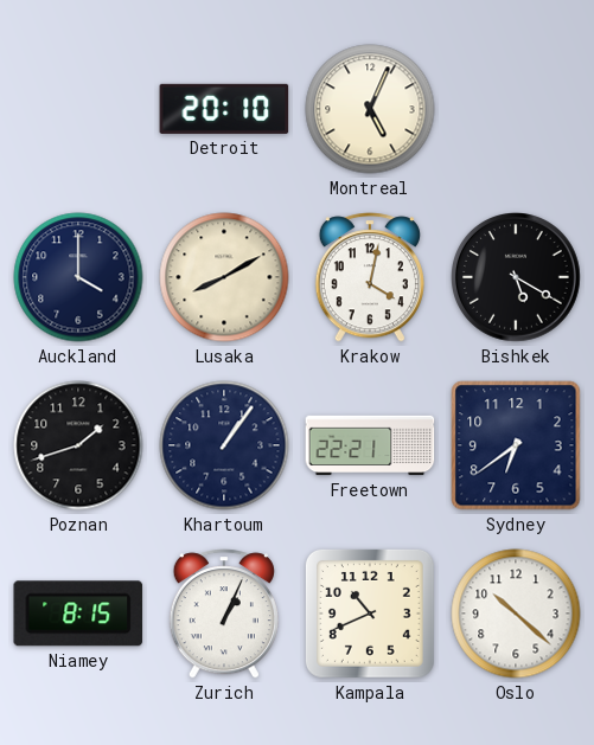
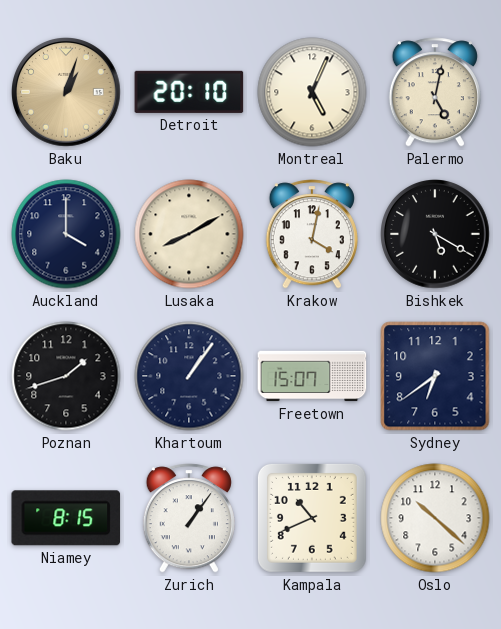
Baku: none -> 1:03 (67, 93)
Palermo: none -> 5:02 (435, 92)
Freetown: 22:21 -> 15:07 (312, 376)
Zurich: 1:04 -> 1:06 (189, 518)
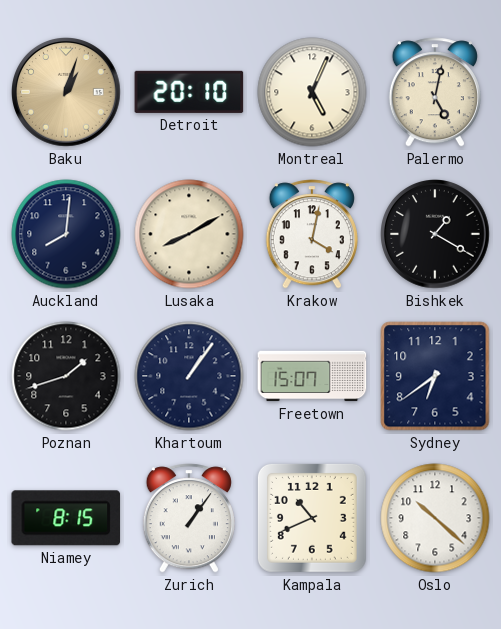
Auckland: 4:00 -> 8:01 (66, 234)
Bishkek: 5:20 -> 1:20 (436, 235)
